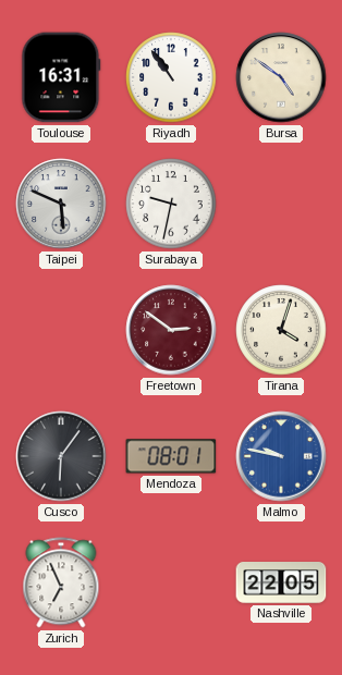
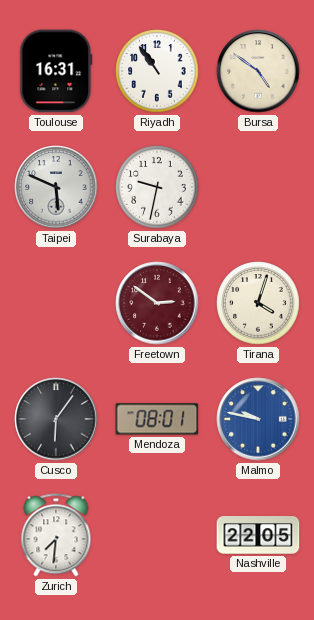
Zurich: 6:56 -> 7:31 (56, 535)
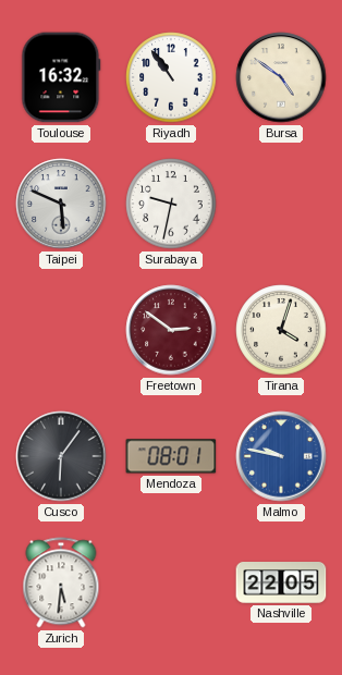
Toulouse: 16:31 -> 16:32 (61, 77)
Zurich: 7:31 -> 5:31 (61, 582)
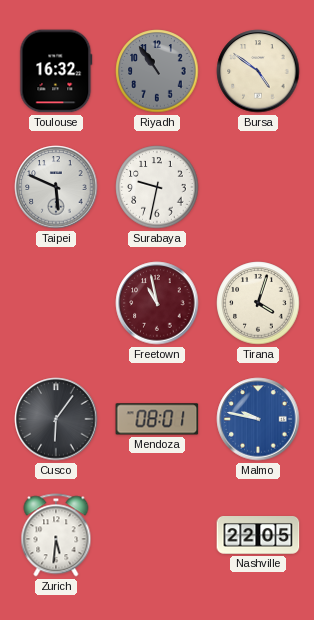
Riyadh dial: white -> grey (157, 71)
Freetown: 2:51 -> 10:58 (157, 303)
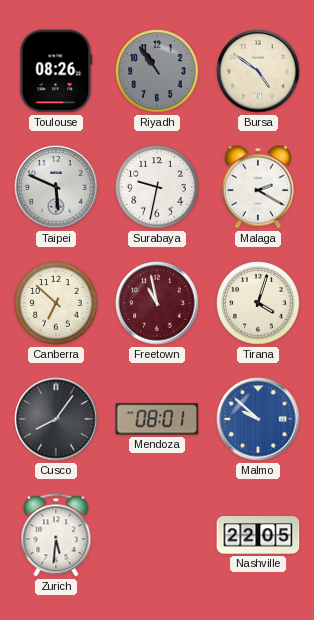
Toulouse: 16:32 -> 08:26 (56, 71)
Malaga: none -> 2:20 (258, 187)
Canberra: none -> 6:52 (56, 303)
Cusco: 6:06 -> 8:06 (56, 419)
Malmo: 9:47 -> 9:52 (258, 419)
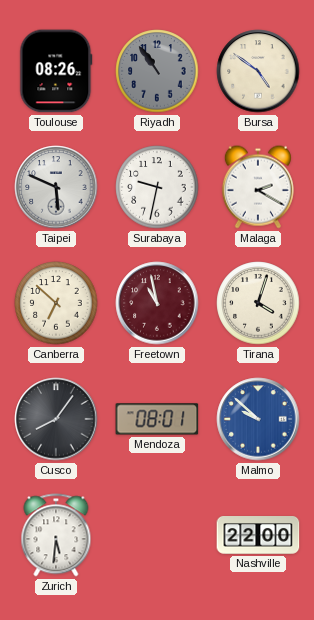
Nashville: 22:05 -> 22:00 (258, 535)
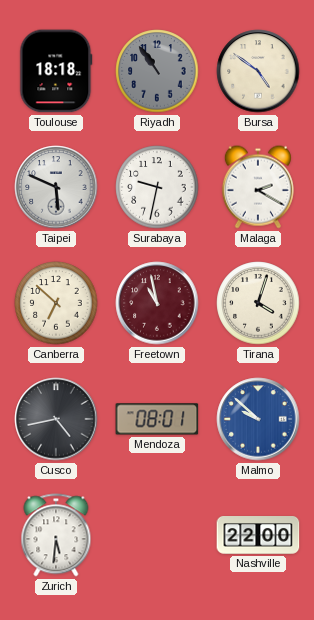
Toulouse: 08:26 -> 18:18 (56, 71)
Cusco: 8:06 -> 4:43 (56, 419)
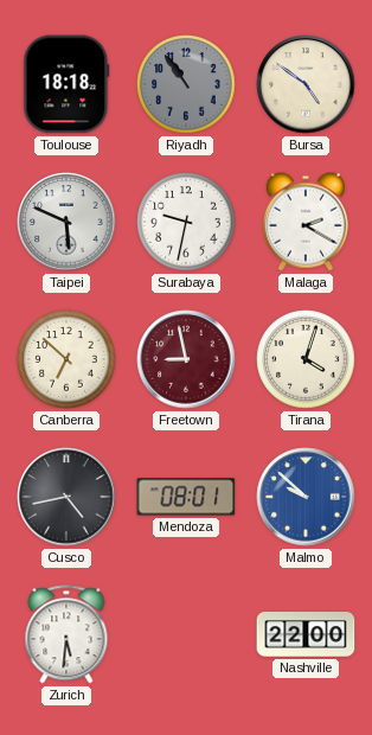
Freetown: 10:58 -> 8:58 (186, 359)
